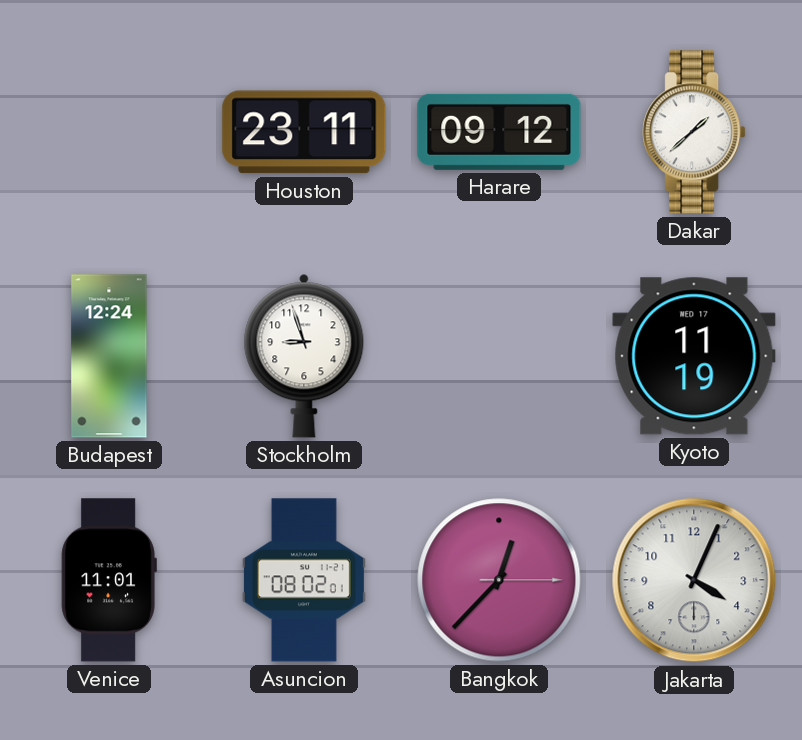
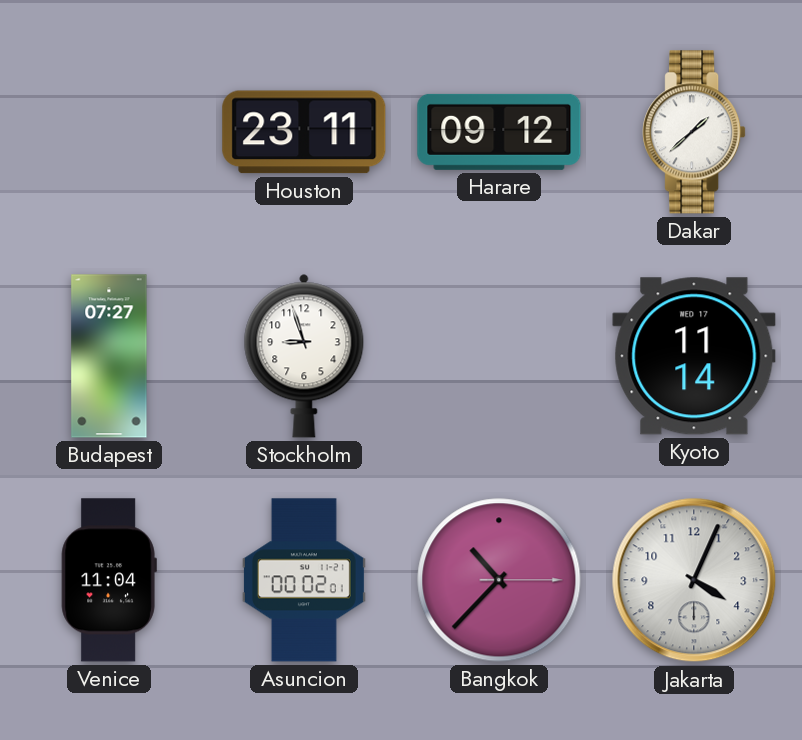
Budapest: 12:24 -> 07:27 (109, 356)
Kyoto: 11:19 -> 11:14 (694, 356)
Venice: 11:01 -> 11:04 (109, 580)
Asuncion: 08:02 -> 00:02 (304, 580)
Bangkok: 12:37 -> 10:37 (499, 580)
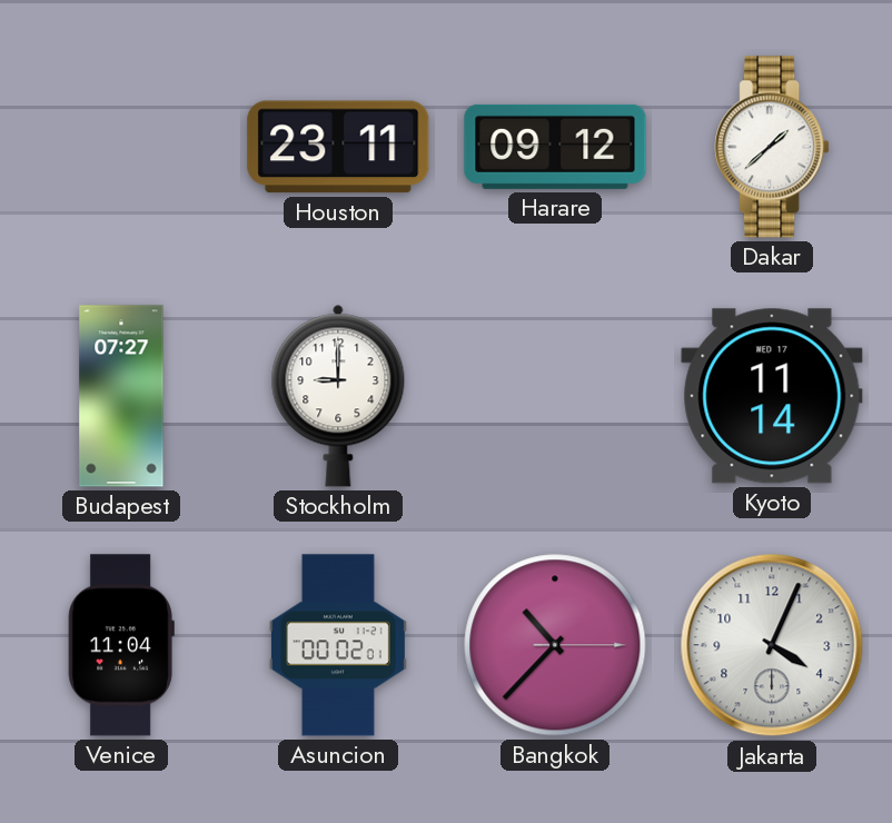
Stockholm: 8:57 -> 9:00 (338, 396)
